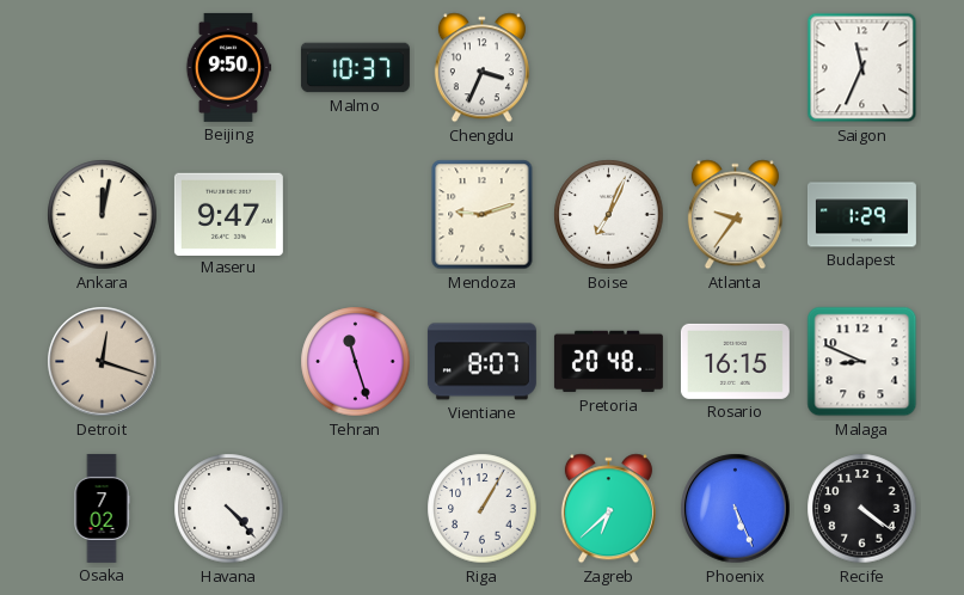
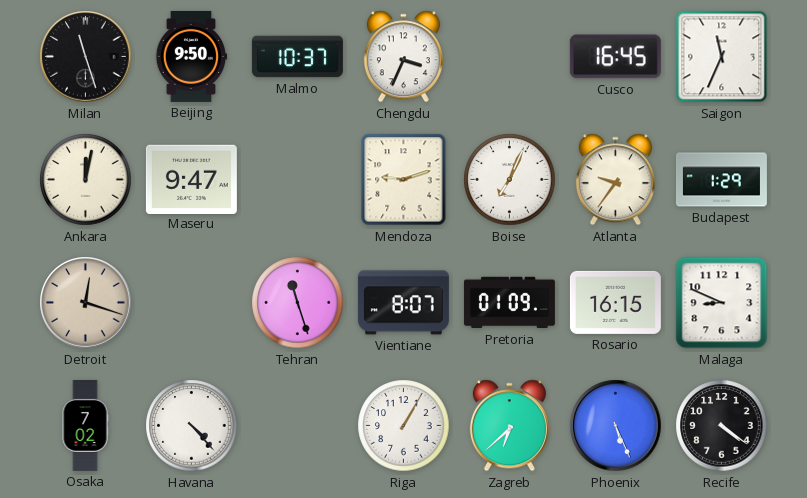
Milan: none -> 11:27 (86, 57)
Cusco: none -> 16:45 (615, 57)
Pretoria: 20:48 -> 01:09 (509, 303)
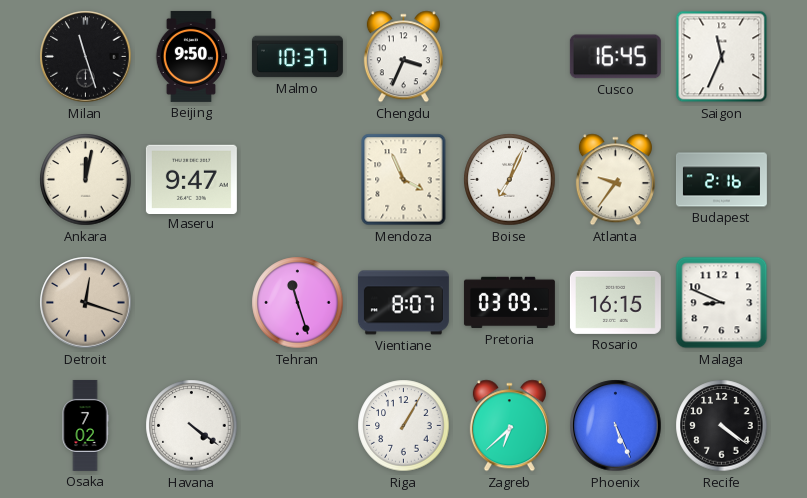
Mendoza: 9:12 -> 3:56 (404, 180)
Budapest: 1:29 -> 2:16 (721, 180)
Pretoria: 01:09 -> 03:09 (509, 303)
Havana: 4:23 -> 4:21 (192, 426)
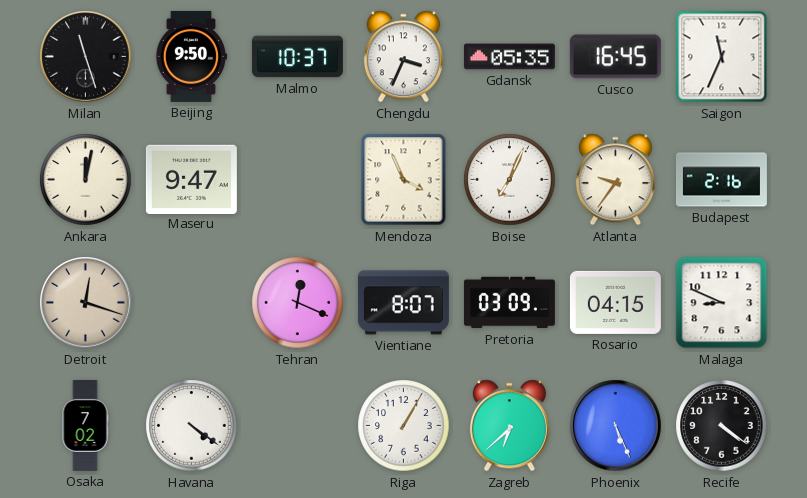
Gdansk: none -> 05:35 (509, 57)
Tehran: 11:27 -> 12:19 (298, 303)
Rosario: 16:15 -> 04:15 (615, 302)
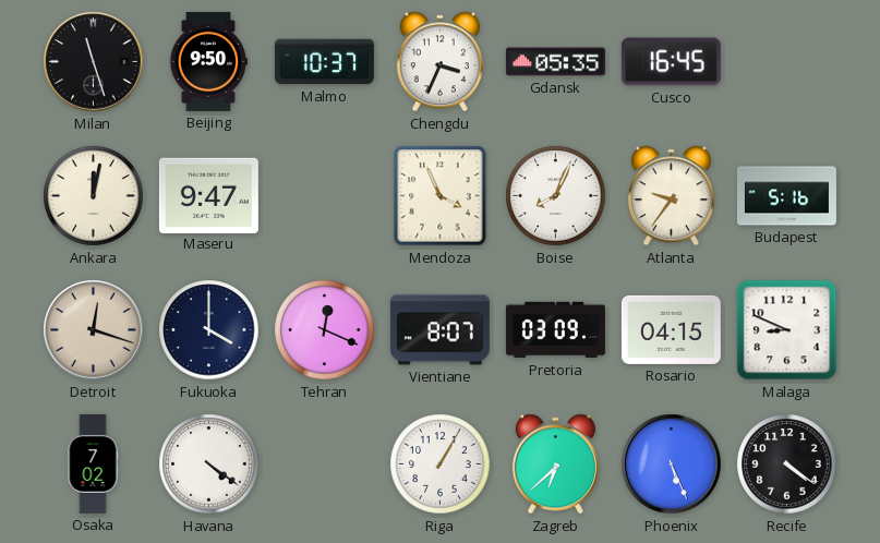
Saigon: 11:34 -> none (722, 57)
Boise: 7:04 -> 8:04 (556, 196)
Budapest: 2:16 -> 5:16 (786, 196)
Fukuoka: none -> 4:00 (209, 330)
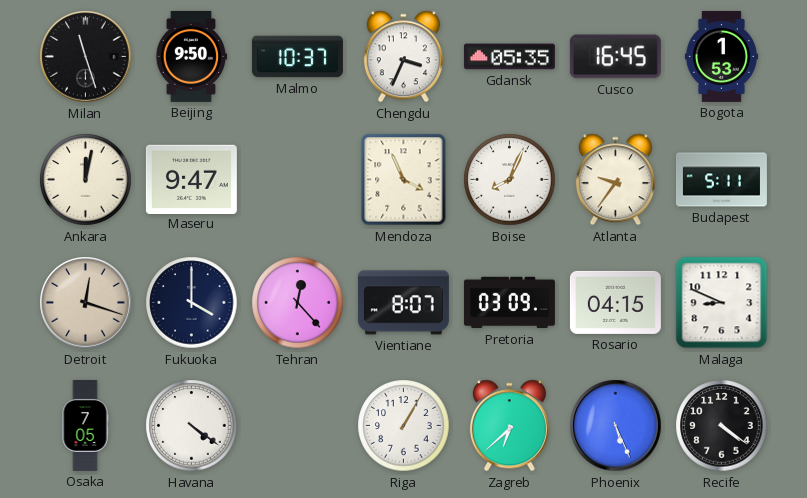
Bogota: none -> 1:53 (721, 56)
Budapest: 5:16 -> 5:11 (721, 180)
Tehran: 12:19 -> 12:23 (298, 303)
Osaka: 7:02 -> 7:05 (85, 425)
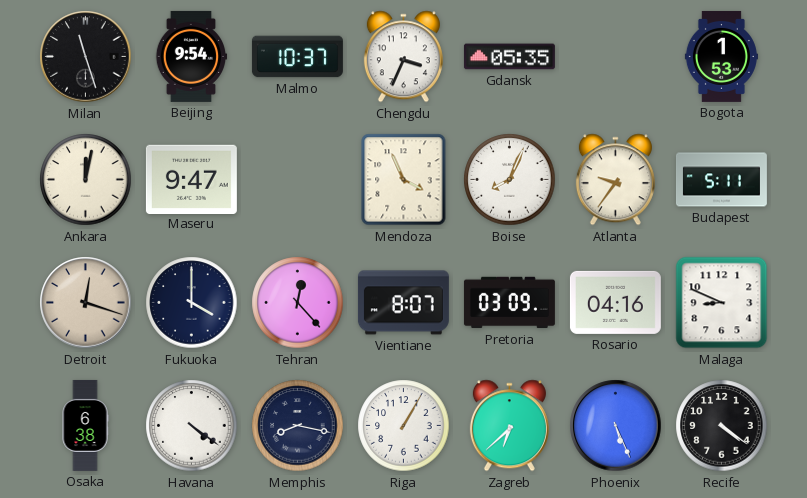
Beijing: 9:50 -> 9:54 (191, 56)
Cusco: 16:45 -> none (615, 57)
Rosario: 04:15 -> 04:16 (615, 302)
Osaka: 7:05 -> 6:38 (85, 425)
Memphis: none -> 8:17 (298, 426)
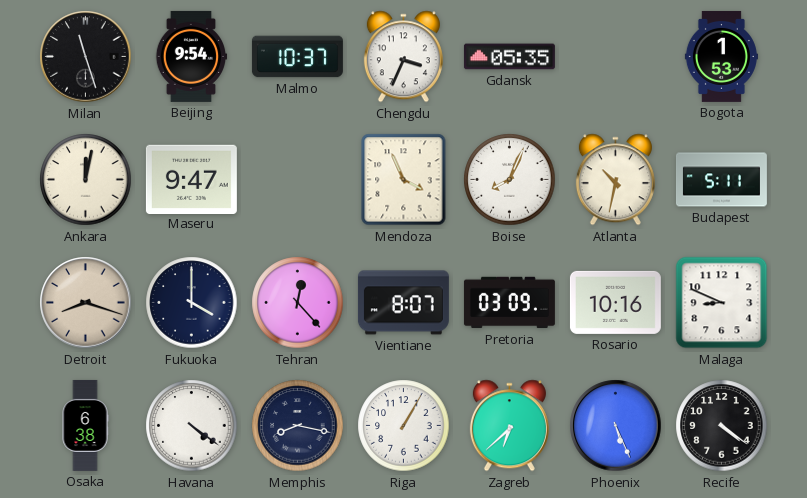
Atlanta: 9:36 -> 10:32 (615, 180)
Detroit: 12:18 -> 8:18 (86, 303)
Rosario: 04:16 -> 10:16 (615, 302)
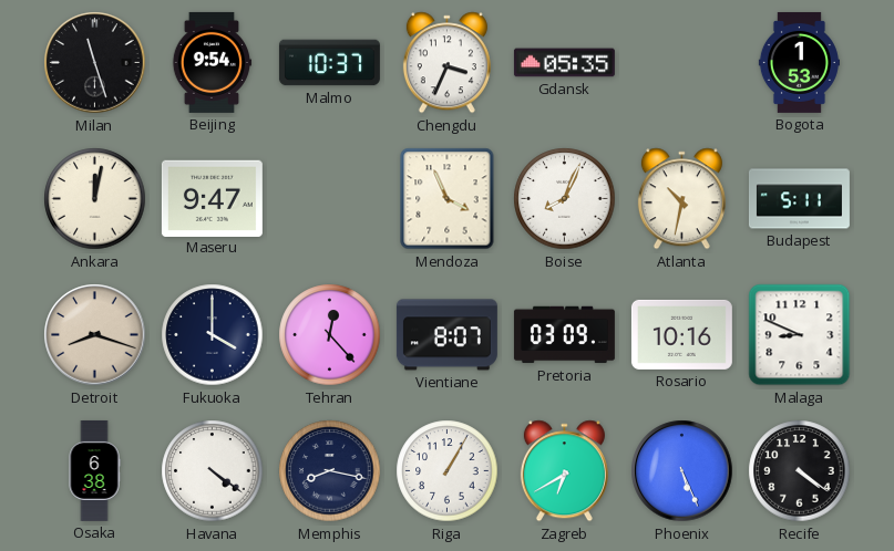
Zagreb: 6:38 -> 6:40 (564, 471)
